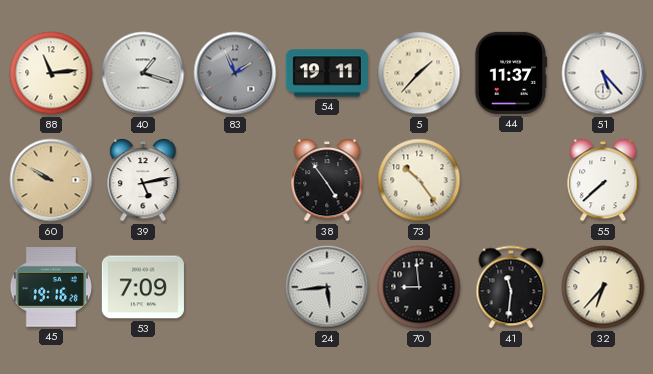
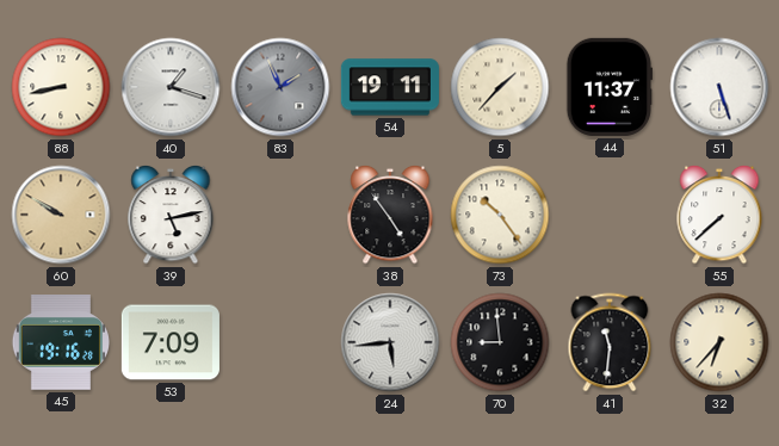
88: 11:14 -> 8:43 (61, 87)
51: 5:23 -> 5:27 (719, 87)
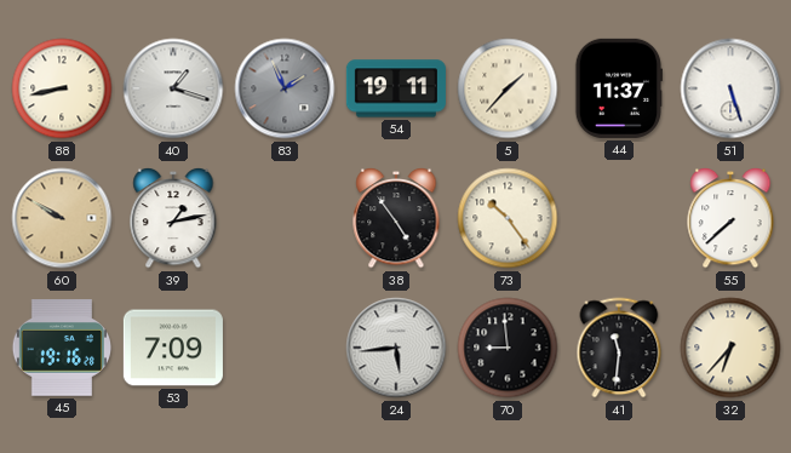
39: 5:13 -> 1:13 (173, 218)
